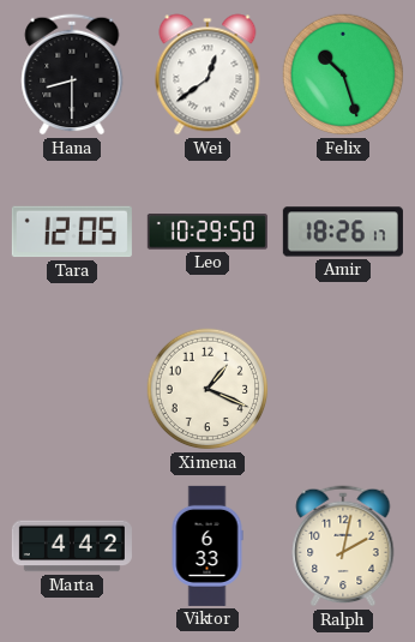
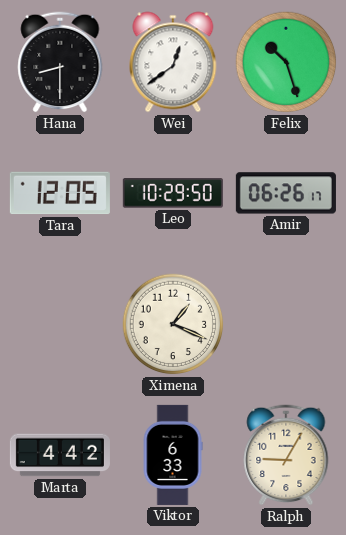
Amir: 18:26 -> 06:26 (286, 193)
Ralph: 2:02 -> 9:05 (286, 455)
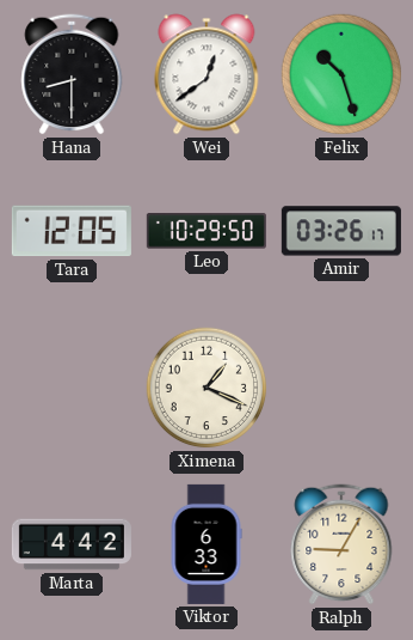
Amir: 06:26 -> 03:26 (341, 231)
